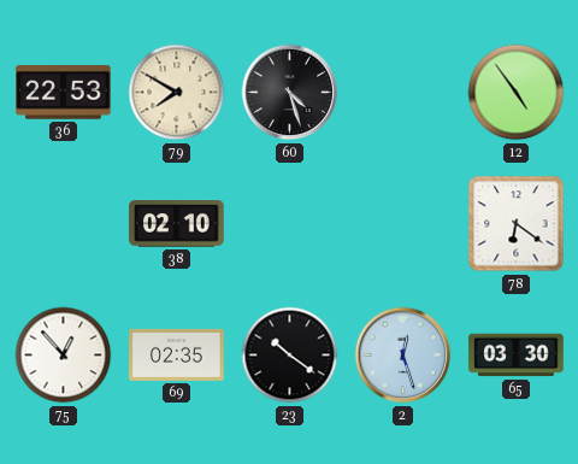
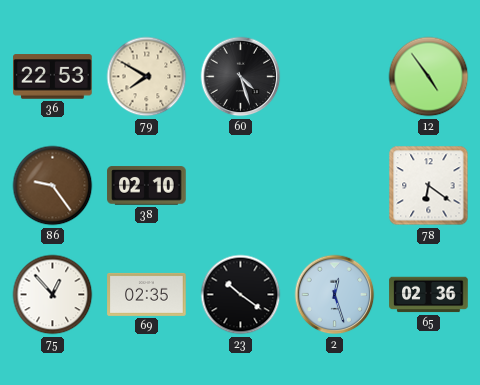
86: none -> 9:24 (53, 186)
65: 03:30 -> 02:36 (429, 295)
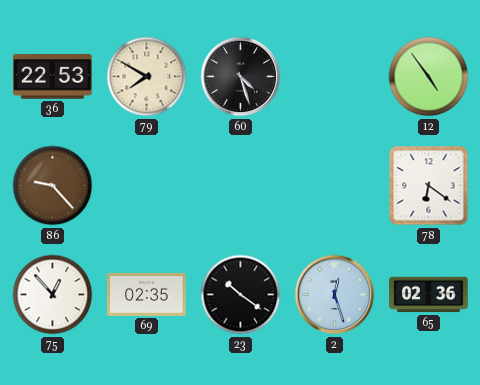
86: 9:24 -> 9:23 (53, 186)
38: 02:10 -> none (147, 186)
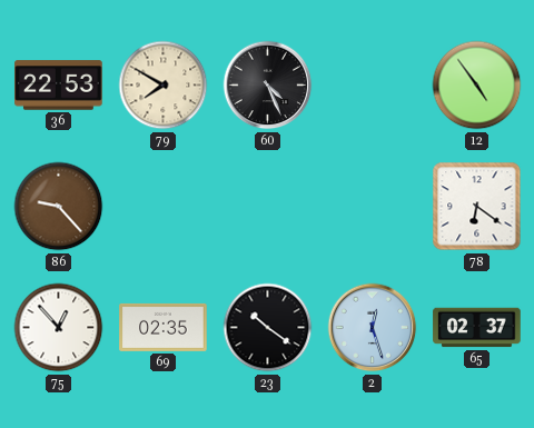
60: 4:27 -> 4:26 (268, 86)
65: 02:36 -> 02:37 (477, 328)
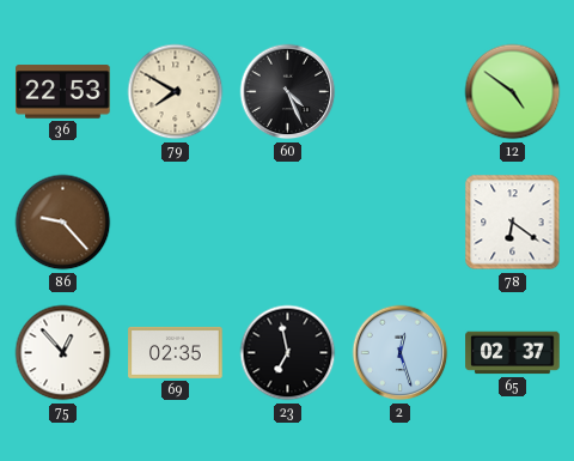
12: 4:54 -> 4:51 (513, 92)
23: 10:21 -> 6:58 (288, 353)
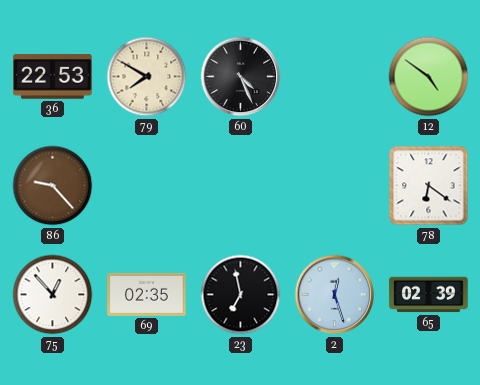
65: 02:37 -> 02:39 (429, 295)
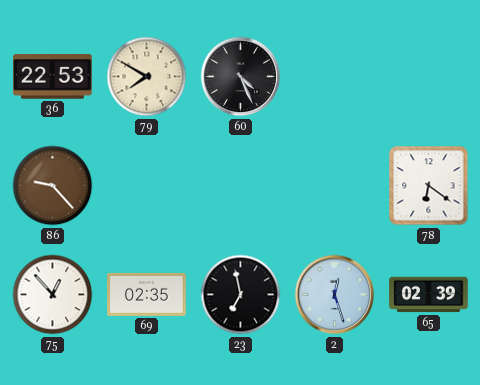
12: 4:51 -> none (429, 77)
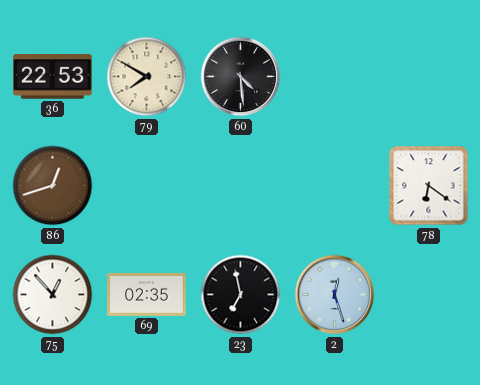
60: 4:26 -> 4:29 (241, 77)
86: 9:23 -> 12:42 (53, 186)
65: 02:39 -> none (429, 295)
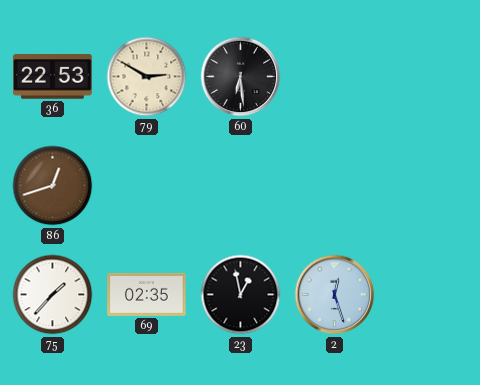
79: 7:50 -> 2:50 (147, 77)
60: 4:29 -> 6:29 (241, 77)
78: 6:21 -> none (429, 186)
75: 12:53 -> 1:37 (53, 295)
23: 6:58 -> 12:58 (241, 295)
